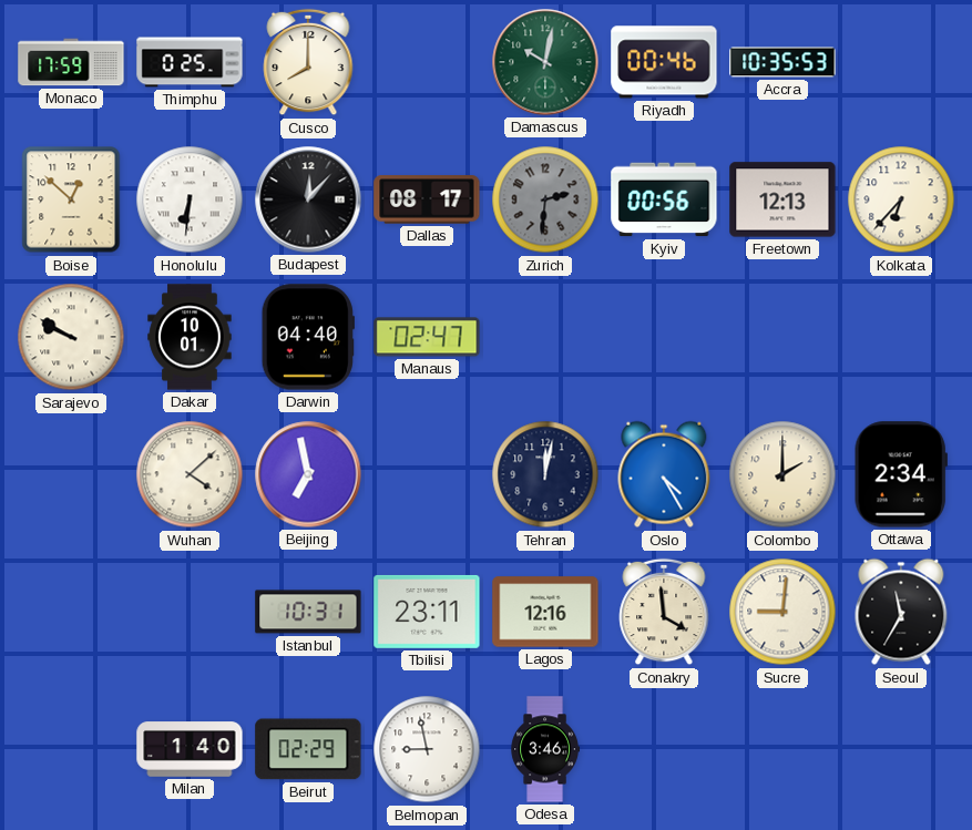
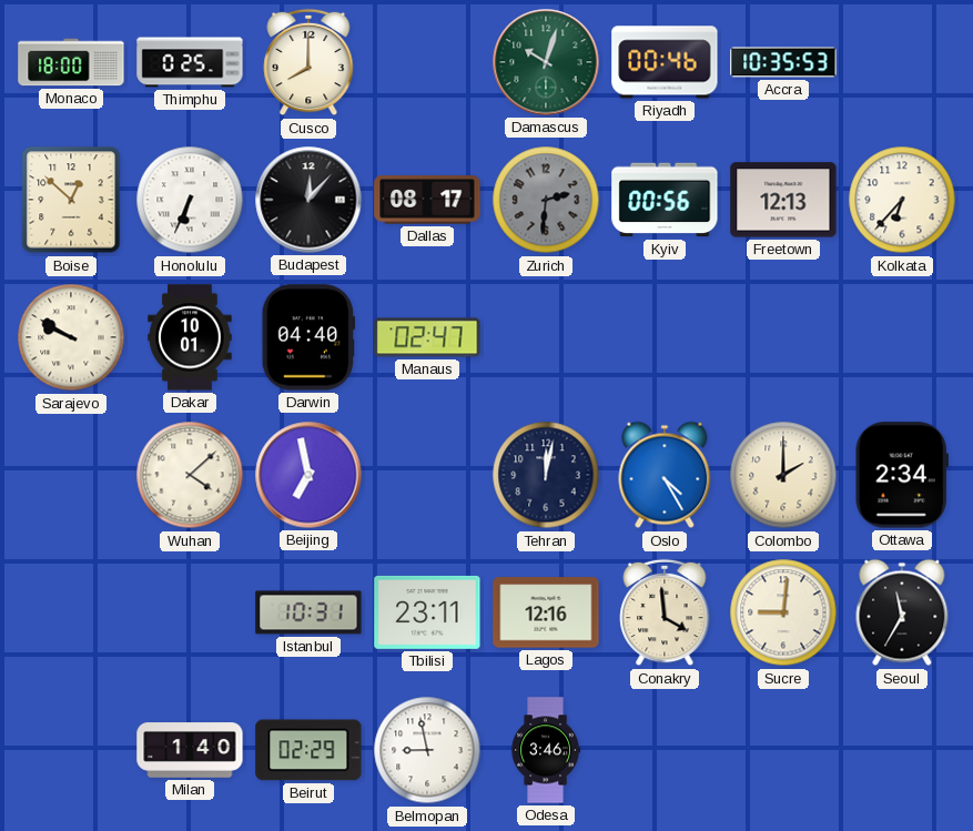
Monaco: 17:59 -> 18:00 (71, 62)
Damascus: 10:02 -> 10:03 (546, 62)
Honolulu: 6:31 -> 6:34 (190, 200)
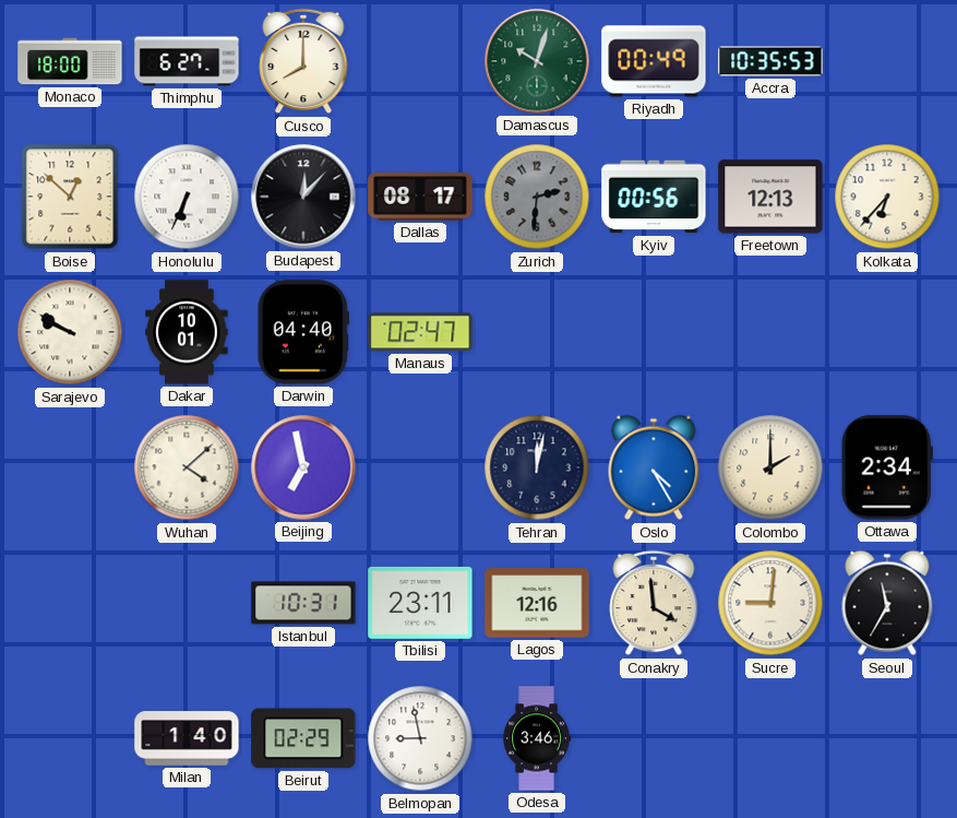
Thimphu: 0:25 -> 6:27 (187, 61)
Riyadh: 00:46 -> 00:49 (654, 61)
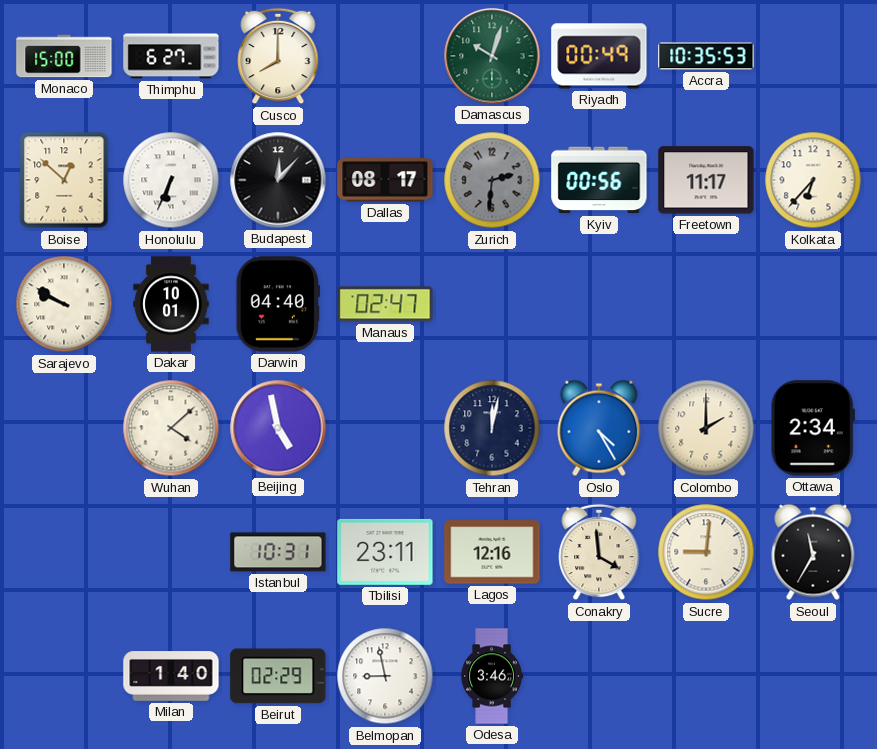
Monaco: 18:00 -> 15:00 (64, 56)
Freetown: 12:13 -> 11:17 (706, 180)
Beijing: 6:58 -> 4:58 (278, 428)
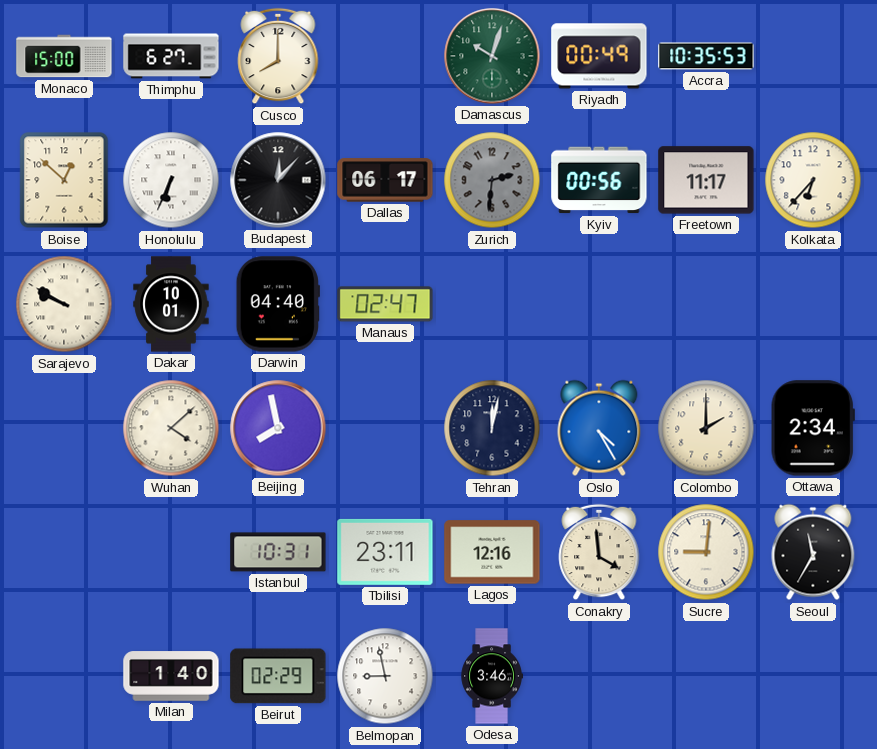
Dallas: 08:17 -> 06:17 (385, 180)
Beijing: 4:58 -> 7:58 (278, 428)
